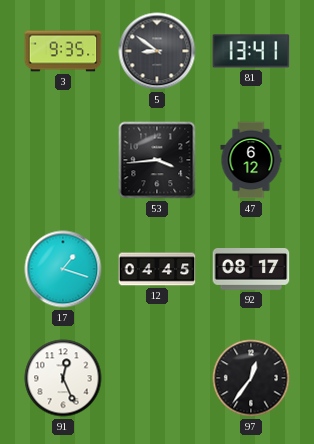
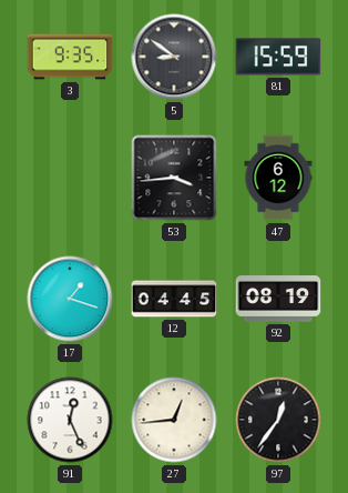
81: 13:41 -> 15:59 (278, 57)
92: 08:17 -> 08:19 (278, 299)
27: none -> 12:44 (174, 420)
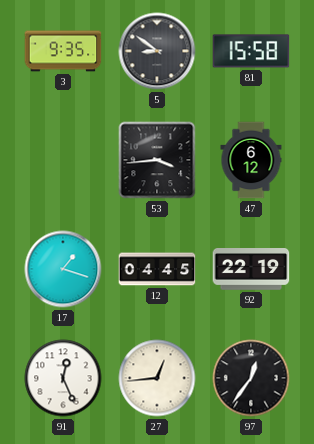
81: 15:59 -> 15:58 (251, 51)
92: 08:19 -> 22:19 (251, 269)
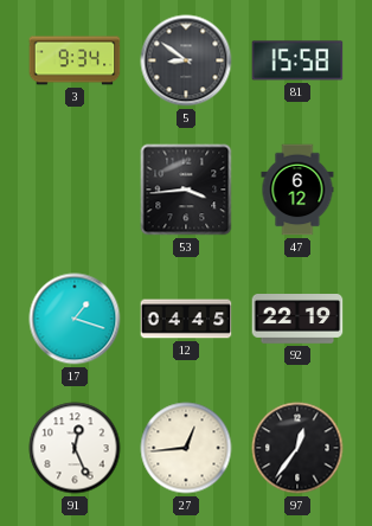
3: 9:35 -> 9:34 (75, 60)
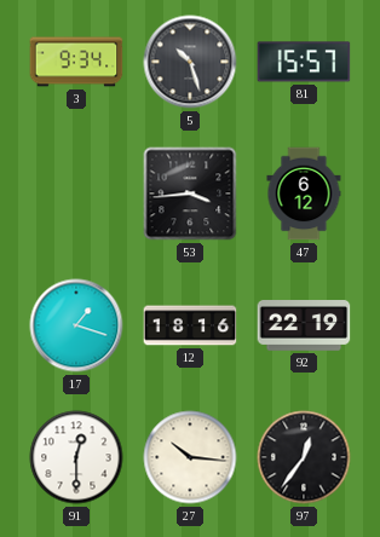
5: 8:51 -> 10:27 (190, 62)
81: 15:58 -> 15:57 (304, 62)
12: 04:45 -> 18:16 (190, 325)
91: 12:26 -> 12:30 (76, 457)
27: 12:44 -> 10:16 (190, 457)
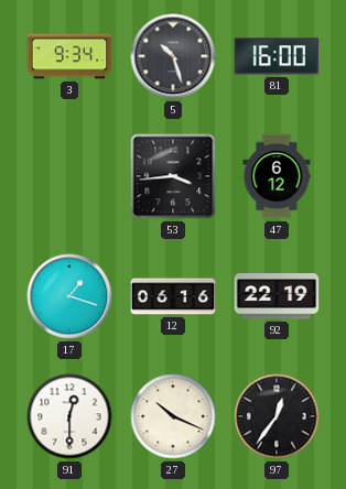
81: 15:57 -> 16:00 (277, 56)
12: 18:16 -> 06:16 (173, 296)
27: 10:16 -> 10:19 (173, 416)
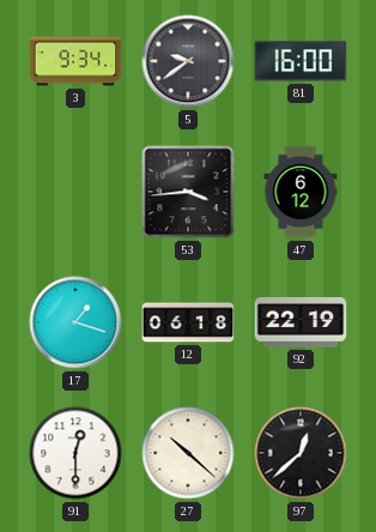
5: 10:27 -> 9:39 (188, 61)
12: 06:16 -> 06:18 (188, 322)
27: 10:19 -> 10:22 (188, 453)
97: 12:36 -> 12:38 (301, 453)
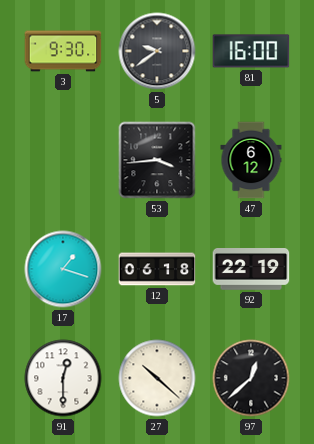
3: 9:34 -> 9:30 (63, 51)
